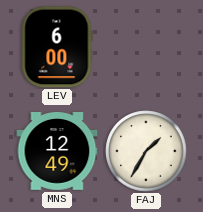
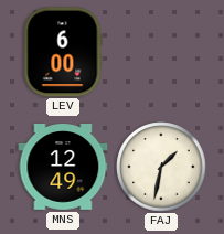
FAJ: 1:35 -> 1:32 (161, 167)
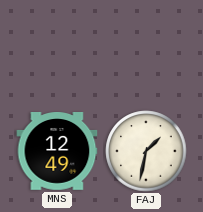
LEV: 6:00 -> none (63, 52)
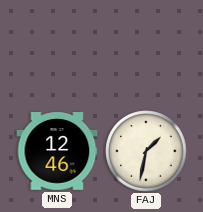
MNS: 12:49 -> 12:46 (57, 152)
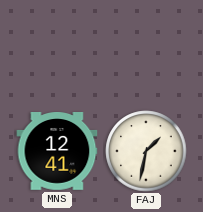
MNS: 12:46 -> 12:41 (57, 152)
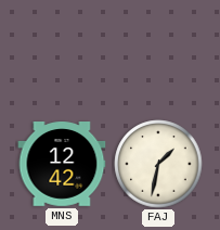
MNS: 12:41 -> 12:42 (62, 165)
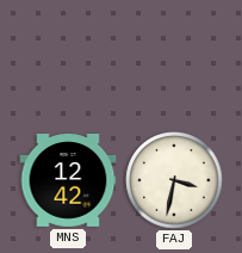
FAJ: 1:32 -> 3:32 (174, 180)
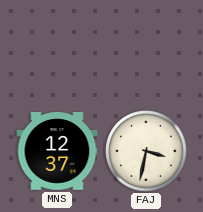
MNS: 12:42 -> 12:37 (57, 152)
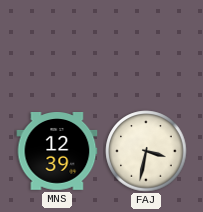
MNS: 12:37 -> 12:39 (57, 152)
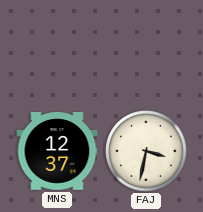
MNS: 12:39 -> 12:37 (57, 152)
